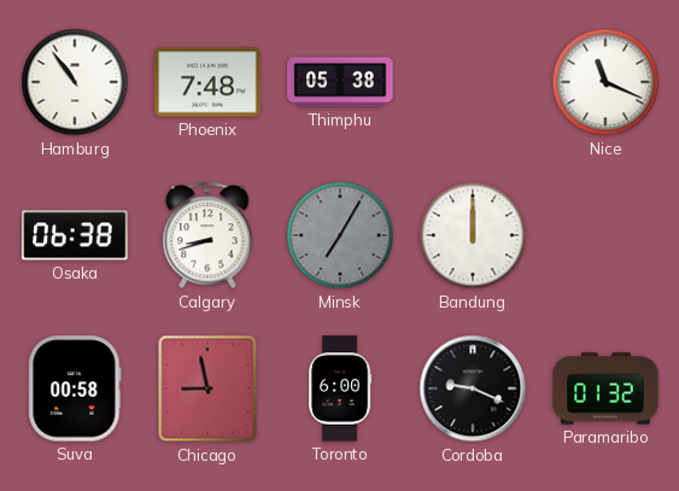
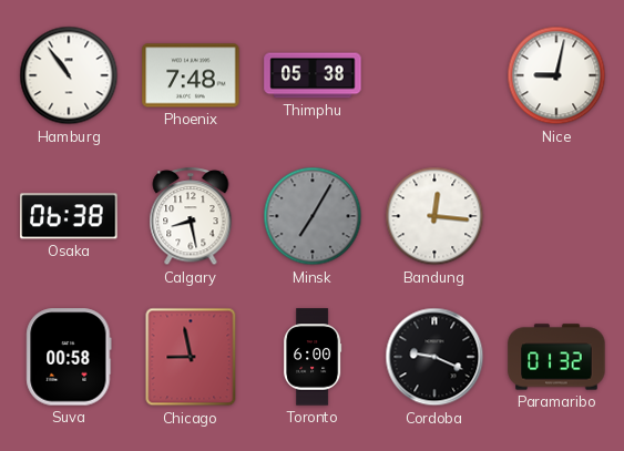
Nice: 11:19 -> 9:02 (556, 75)
Calgary: 8:42 -> 8:28 (191, 217)
Bandung: 12:00 -> 12:16 (434, 216)
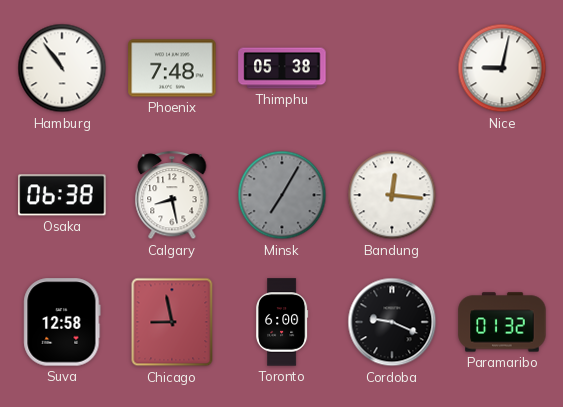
Suva: 00:58 -> 12:58 (62, 322)
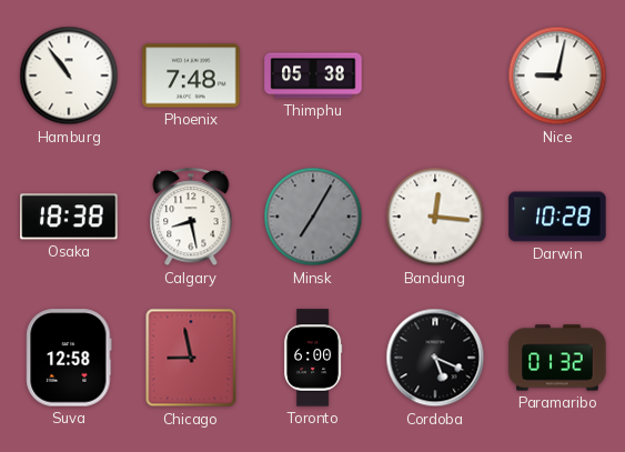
Osaka: 06:38 -> 18:38 (69, 217)
Darwin: none -> 10:28 (557, 217)
Cordoba: 9:19 -> 5:19 (435, 358)
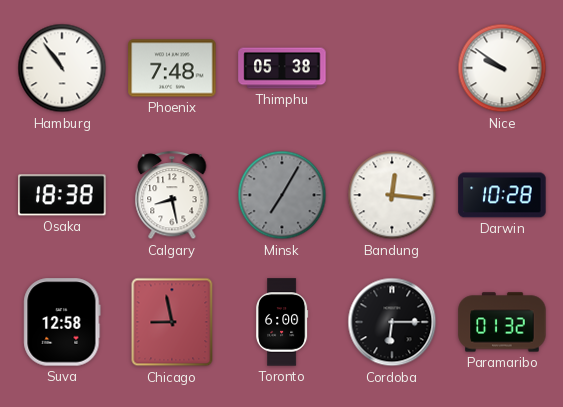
Nice: 9:02 -> 9:51 (502, 68)
Cordoba: 5:19 -> 6:15 (392, 322)
